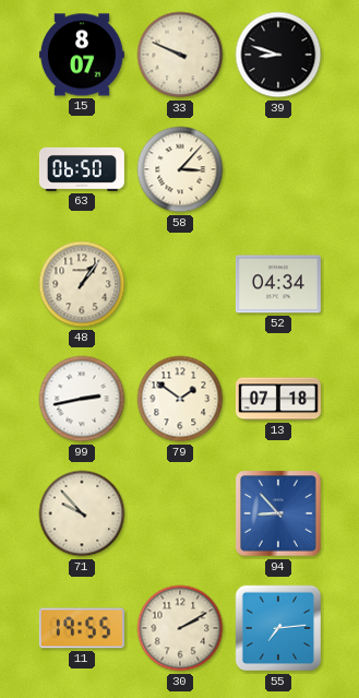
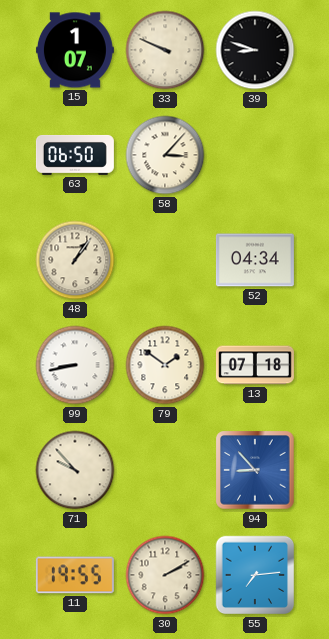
15: 8:07 -> 1:07 (75, 50)
99: 2:43 -> 8:43 (75, 365)
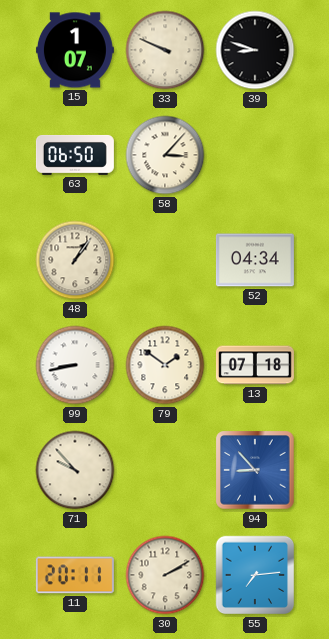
11: 19:55 -> 20:11 (75, 575)
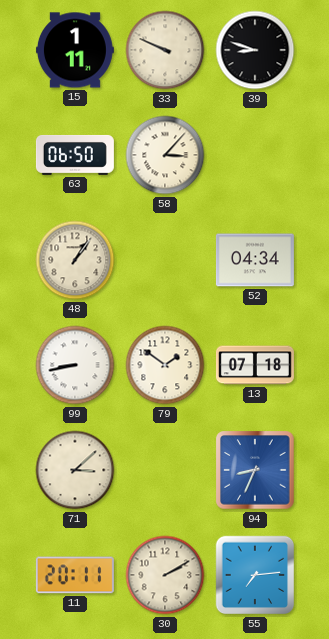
15: 1:07 -> 1:11 (75, 50)
71: 9:53 -> 3:08 (75, 470)
94: 8:53 -> 8:34 (255, 470)
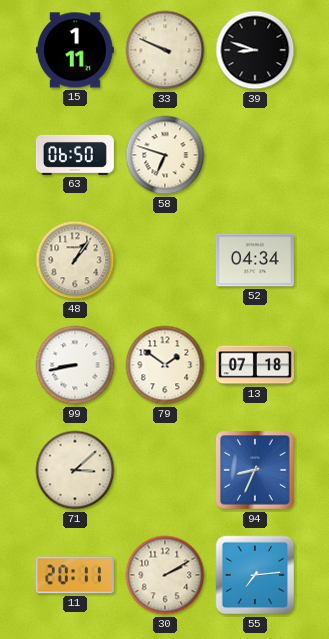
58: 3:07 -> 6:48 (165, 155)
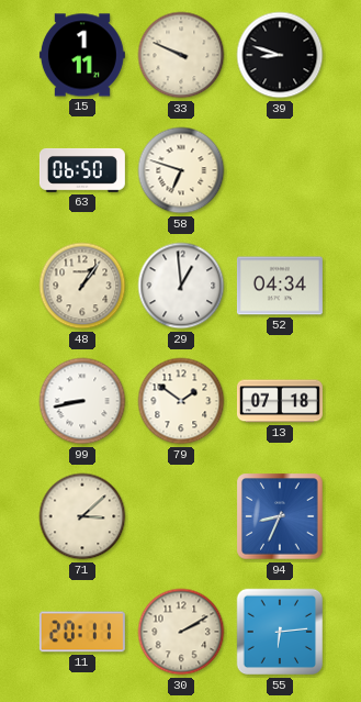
29: none -> 12:59 (181, 286)
55: 7:14 -> 6:14 (280, 632)
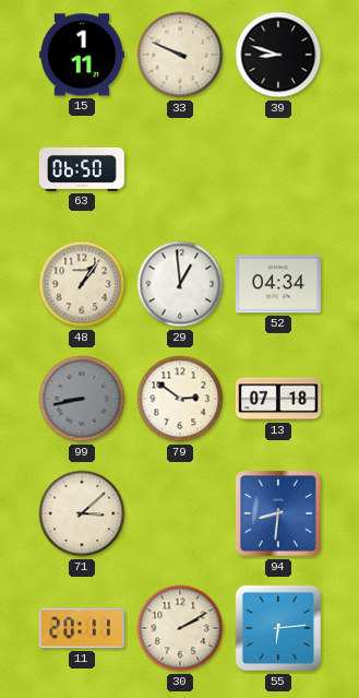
58: 6:48 -> none (181, 170)
99 dial: white -> grey (82, 399)
79: 1:51 -> 2:51 (180, 399)
94: 8:34 -> 8:31 (278, 513)
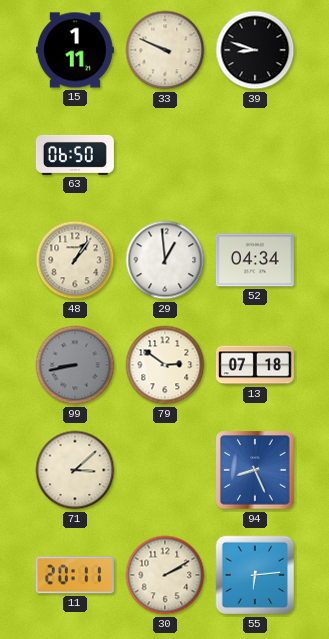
94: 8:31 -> 8:26 (255, 470)
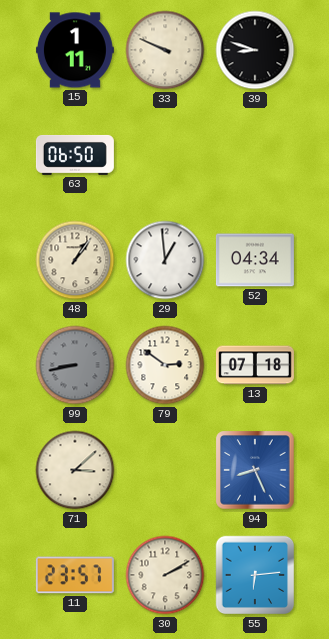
11: 20:11 -> 23:57 (75, 575)
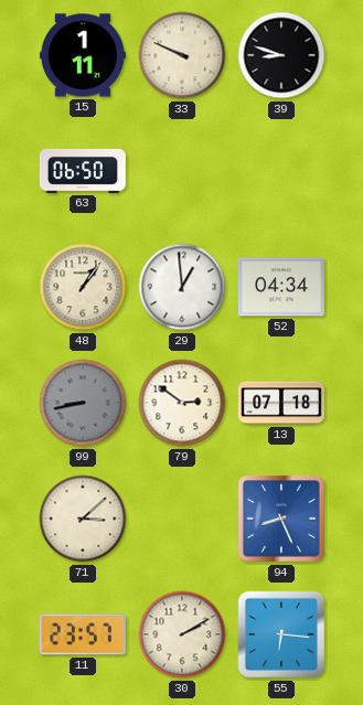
55: 6:14 -> 6:16 (281, 634)
